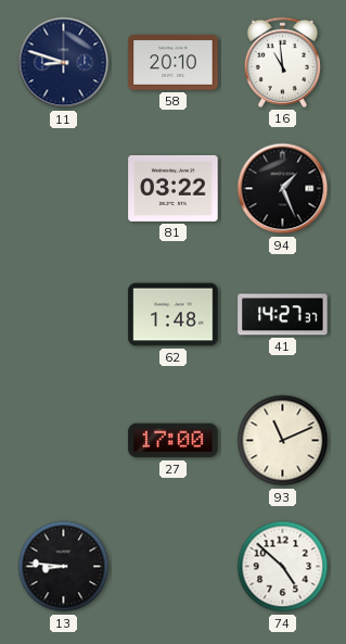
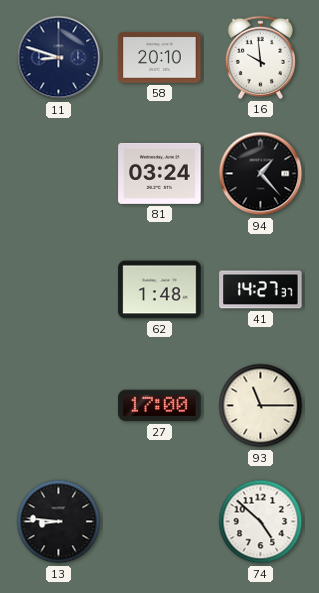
16: 10:59 -> 9:59 (260, 57)
81: 03:22 -> 03:24 (160, 173)
94: 1:26 -> 1:23 (261, 174)
93: 11:11 -> 11:15 (261, 406)
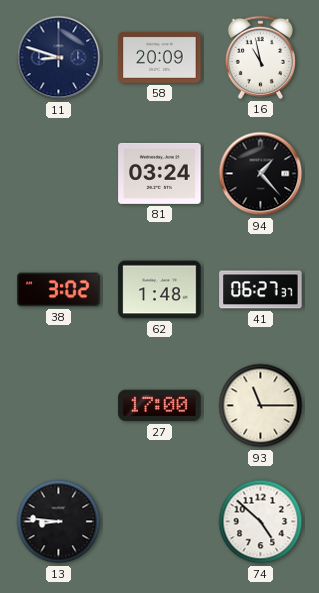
58: 20:10 -> 20:09 (160, 58)
16: 9:59 -> 10:58 (260, 57)
38: none -> 3:02 (59, 290)
41: 14:27 -> 06:27 (261, 290)
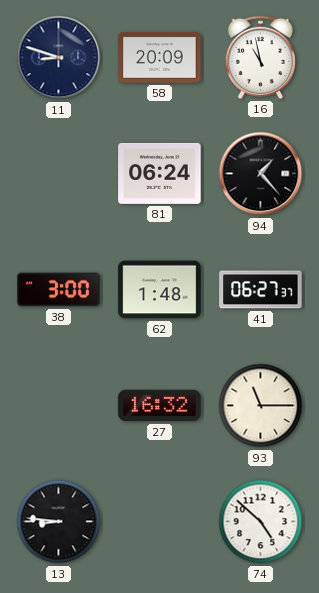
81: 03:24 -> 06:24 (160, 173)
38: 3:02 -> 3:00 (59, 290)
27: 17:00 -> 16:32 (160, 406)
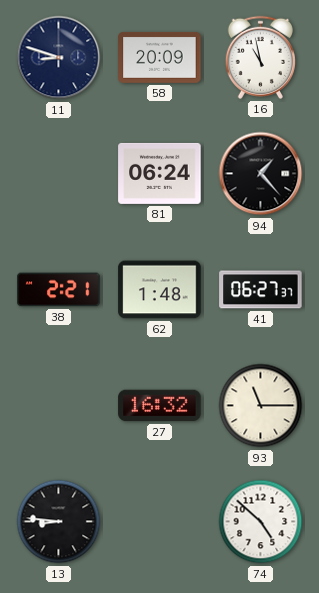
38: 3:00 -> 2:21 (59, 290)
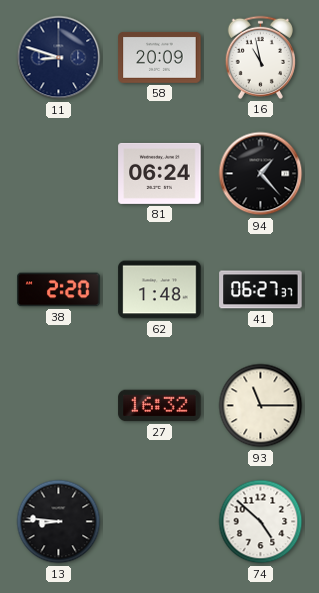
38: 2:21 -> 2:20 (59, 290)
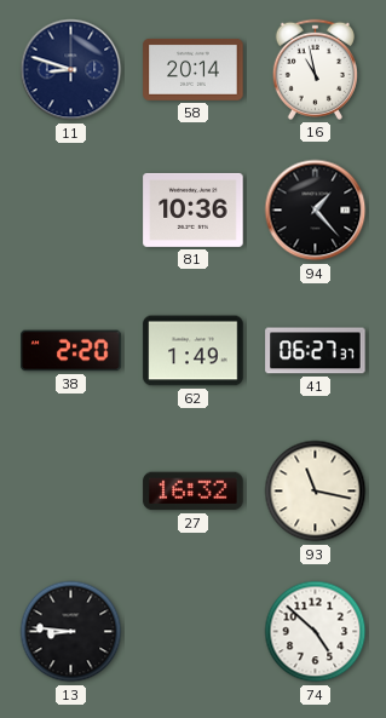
58: 20:09 -> 20:14 (194, 70)
81: 06:24 -> 10:36 (194, 209)
62: 1:48 -> 1:49 (194, 351)
93: 11:15 -> 11:17 (316, 492)
